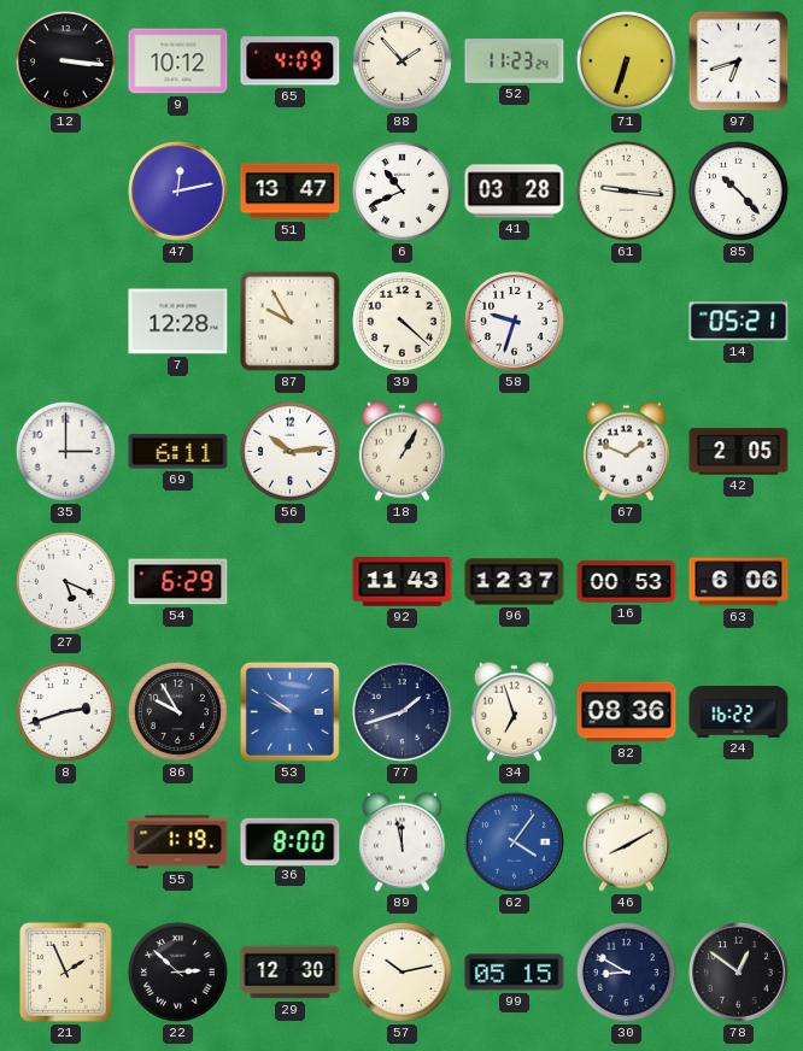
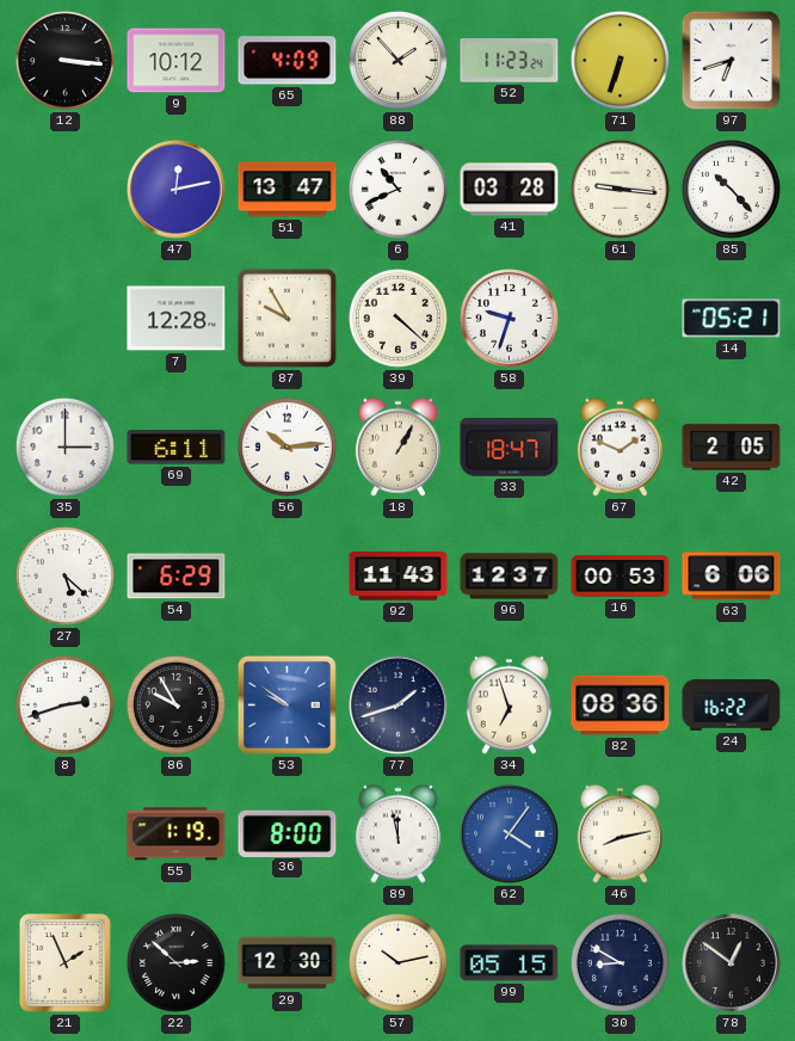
33: none -> 18:47 (510, 448)
27: 5:19 -> 5:22 (64, 575)
46: 8:10 -> 8:13 (620, 833)
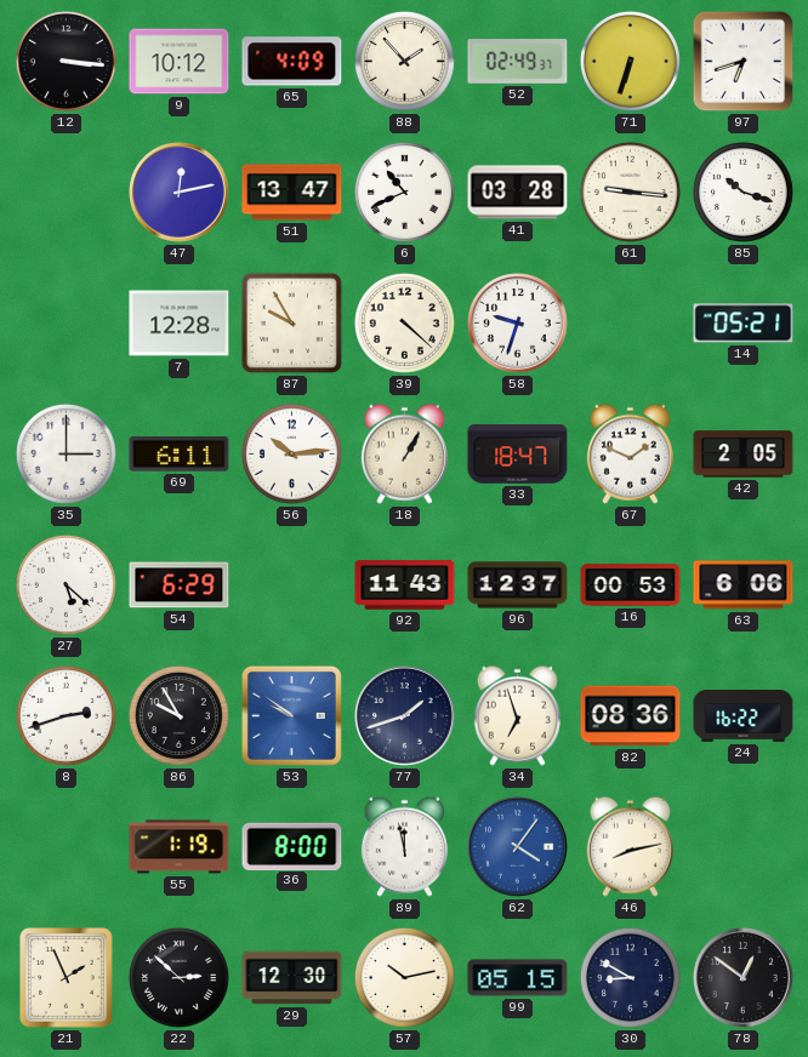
52: 11:23 -> 02:49 (518, 62)
85: 10:23 -> 10:18 (742, 192)
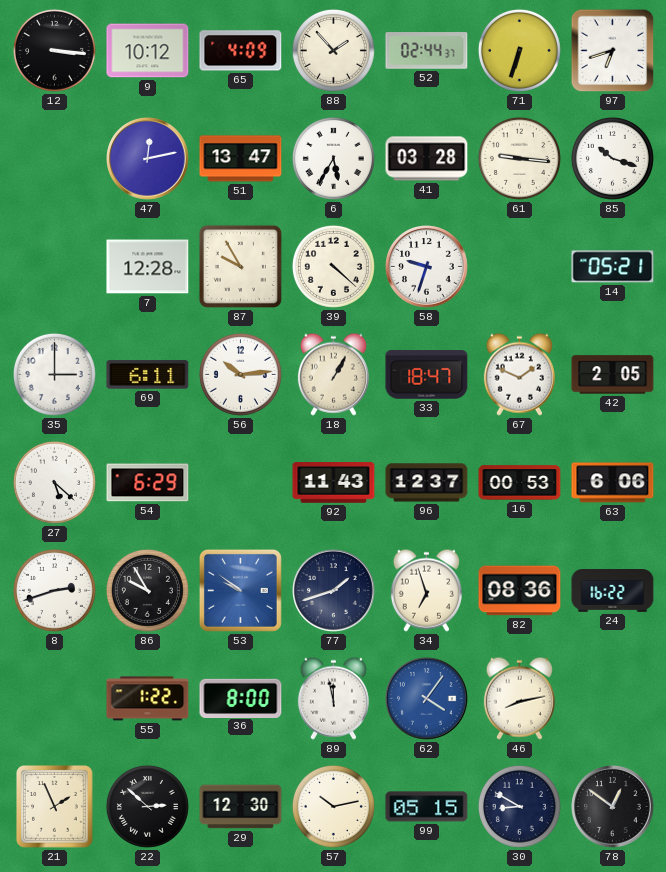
52: 02:49 -> 02:44 (427, 51)
6: 10:41 -> 5:35 (333, 158)
55: 1:19 -> 1:22 (148, 699)
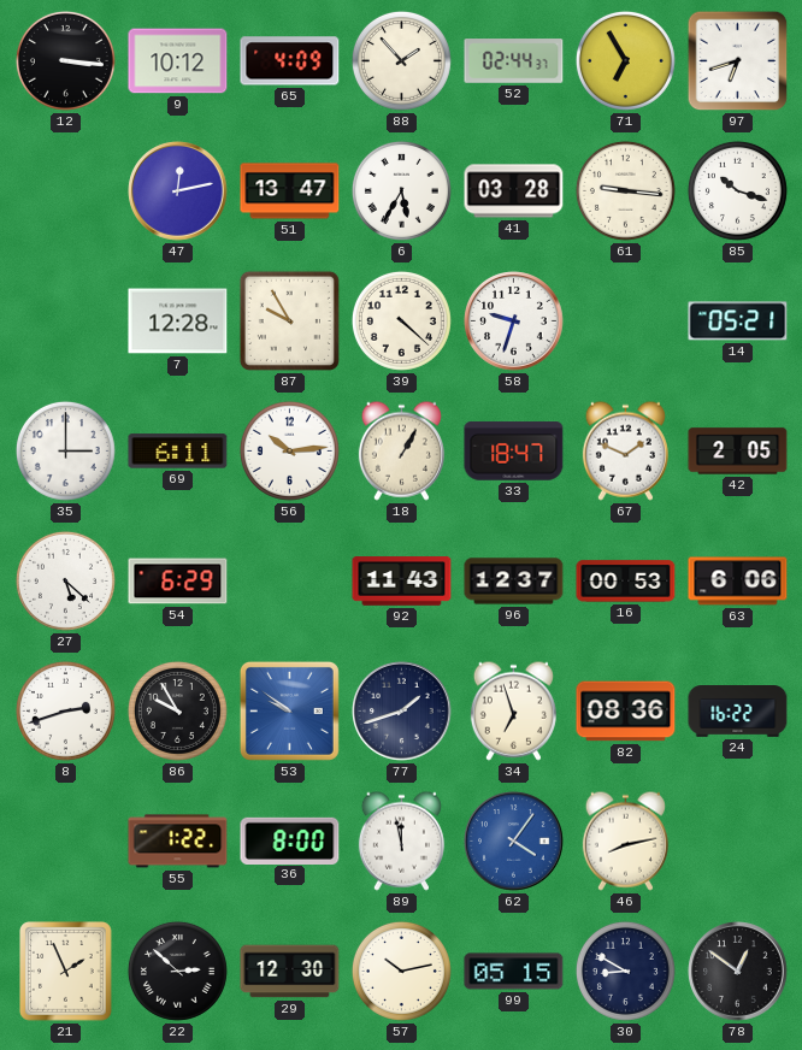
71: 6:33 -> 6:55 (625, 60)
